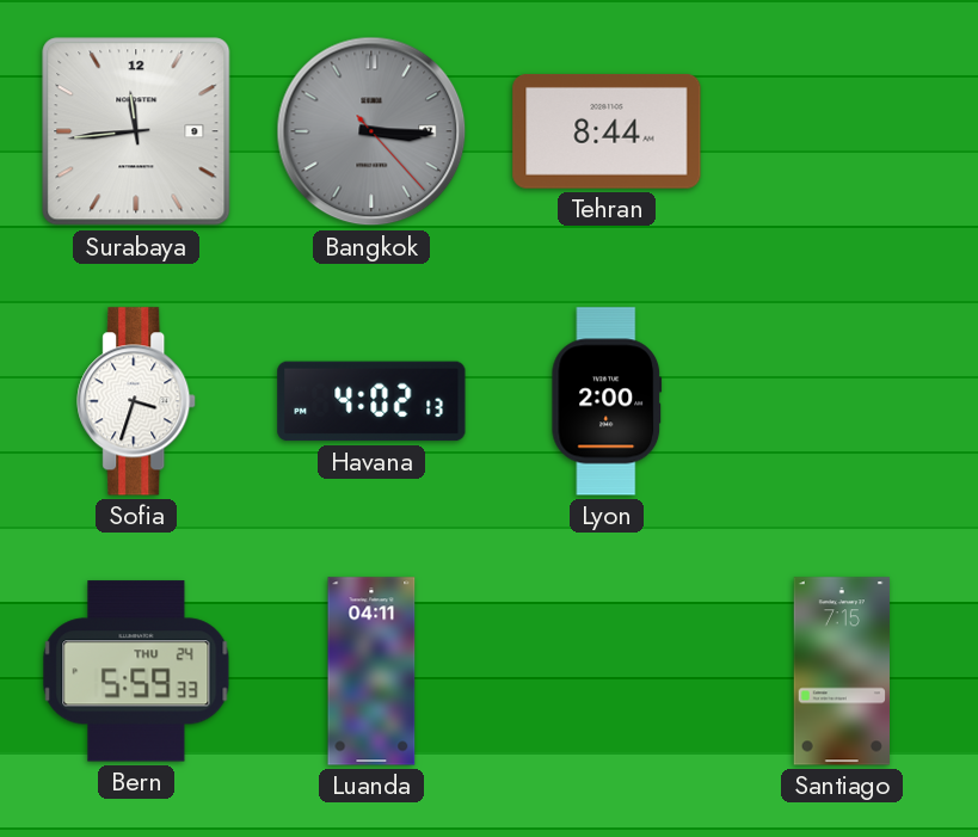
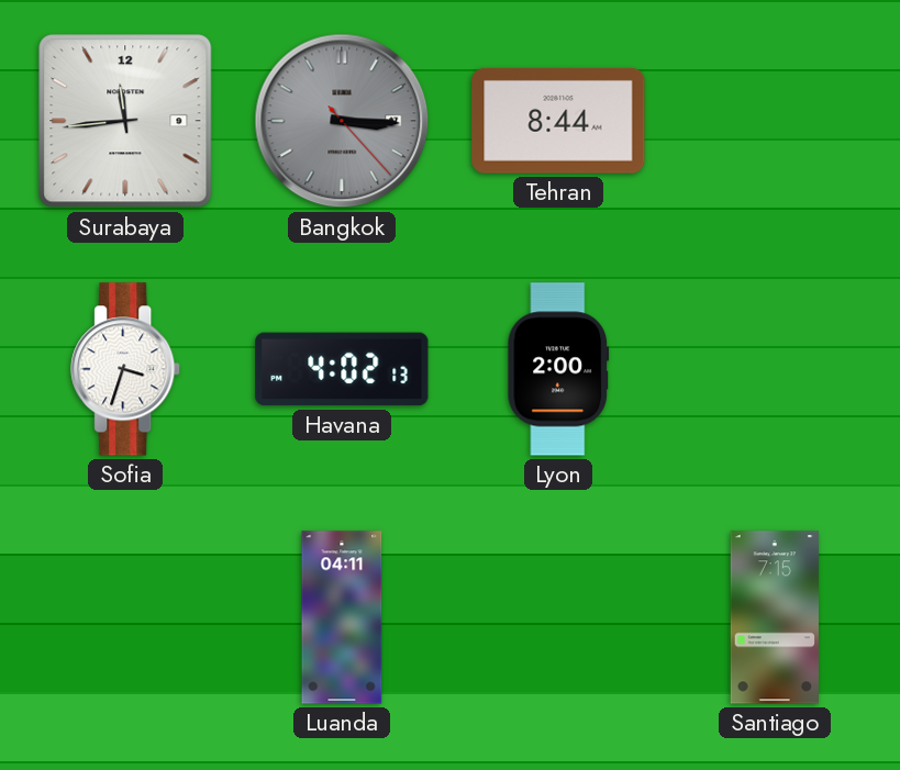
Bern: 5:59 -> none (136, 671)
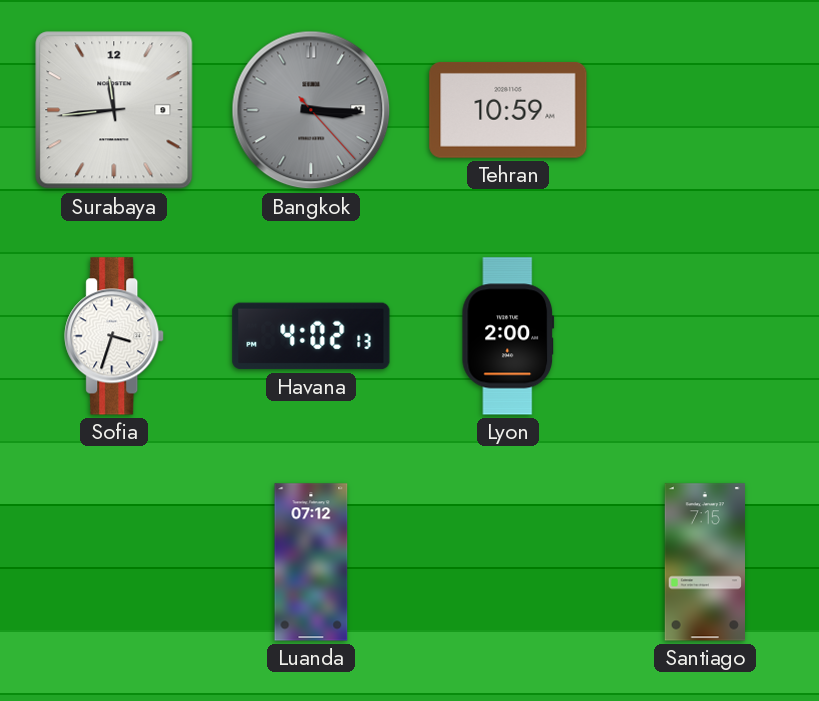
Tehran: 8:44 -> 10:59 (508, 110)
Luanda: 04:11 -> 07:12 (311, 562)
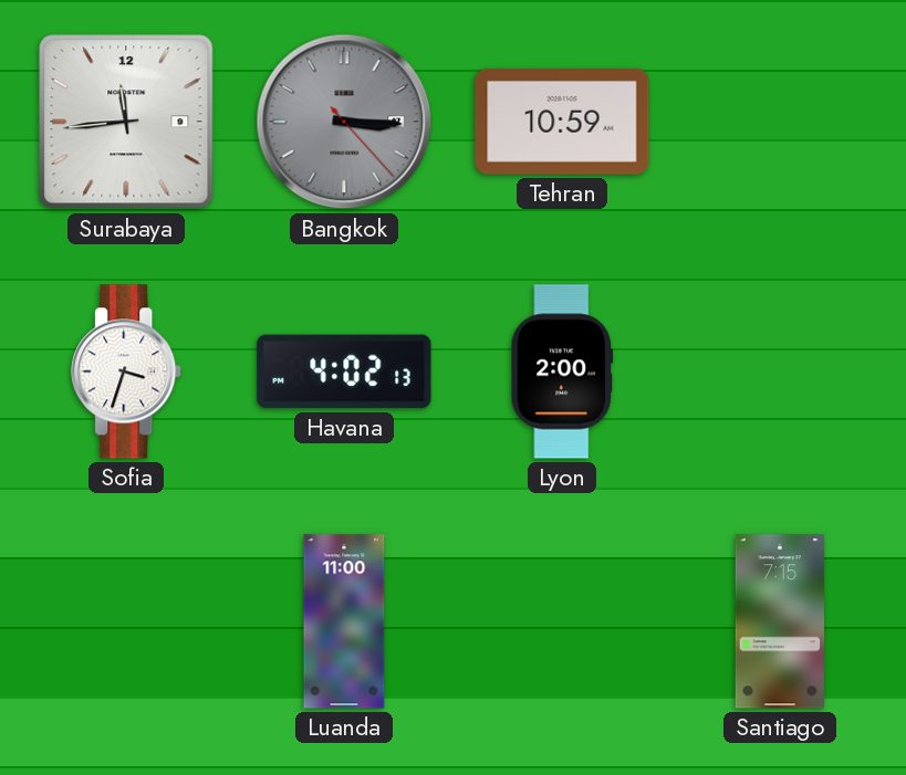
Luanda: 07:12 -> 11:00 (344, 621)
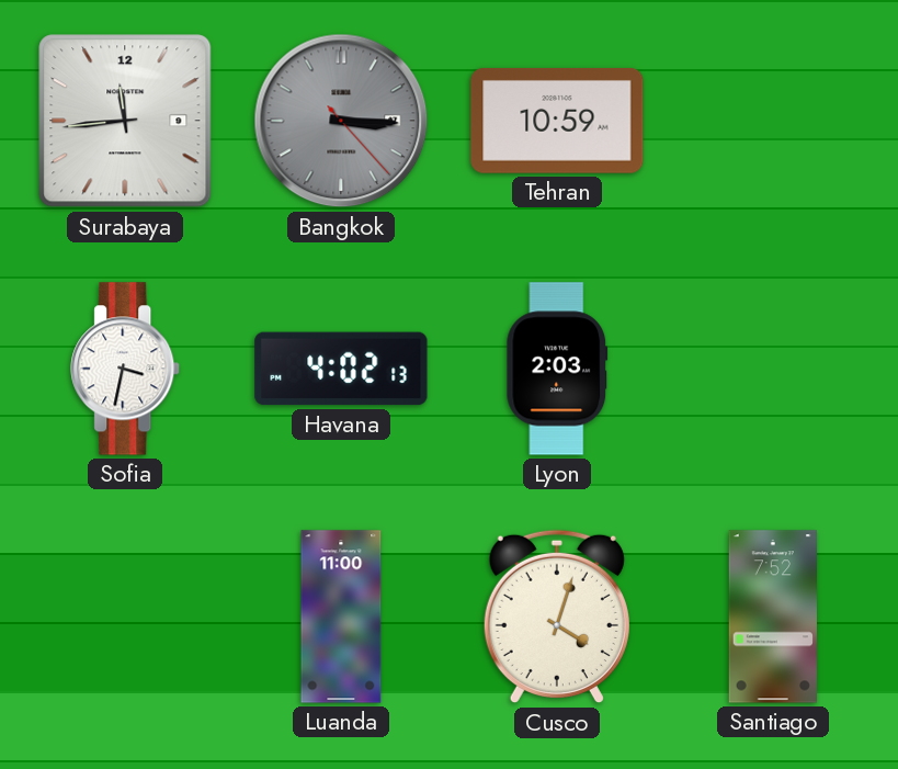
Sofia: 3:33 -> 3:32 (126, 369)
Lyon: 2:00 -> 2:03 (557, 369)
Cusco: none -> 4:03 (557, 617)
Santiago: 7:15 -> 7:52 (772, 617)
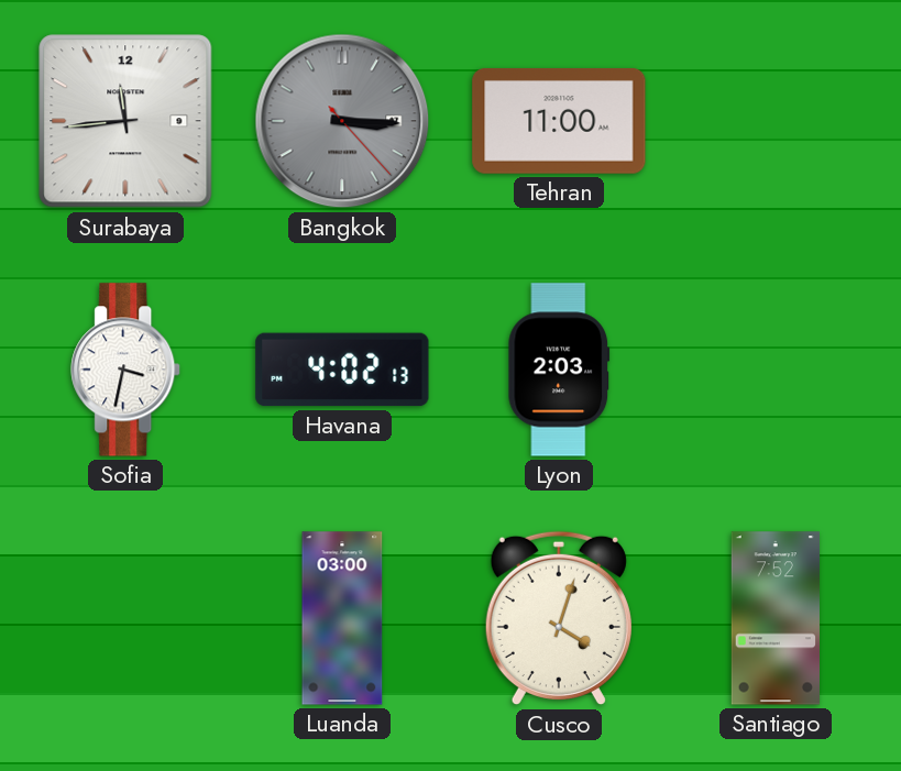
Tehran: 10:59 -> 11:00 (559, 121)
Luanda: 11:00 -> 03:00 (342, 618)
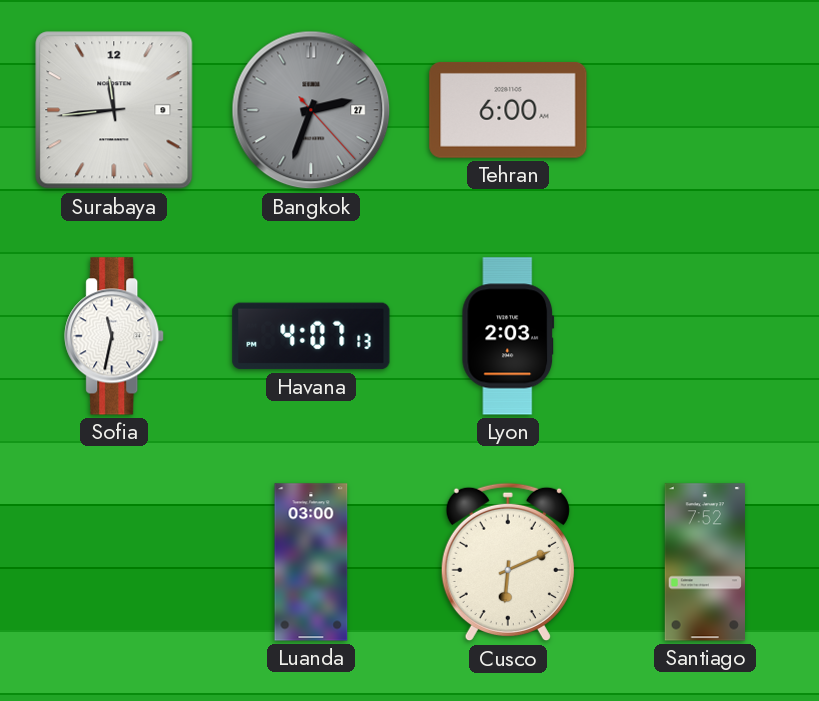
Bangkok: 3:15 -> 2:33 (311, 110)
Tehran: 11:00 -> 6:00 (508, 110)
Sofia: 3:32 -> 11:32 (115, 336)
Havana: 4:02 -> 4:07 (311, 336)
Cusco: 4:03 -> 6:11 (508, 562)
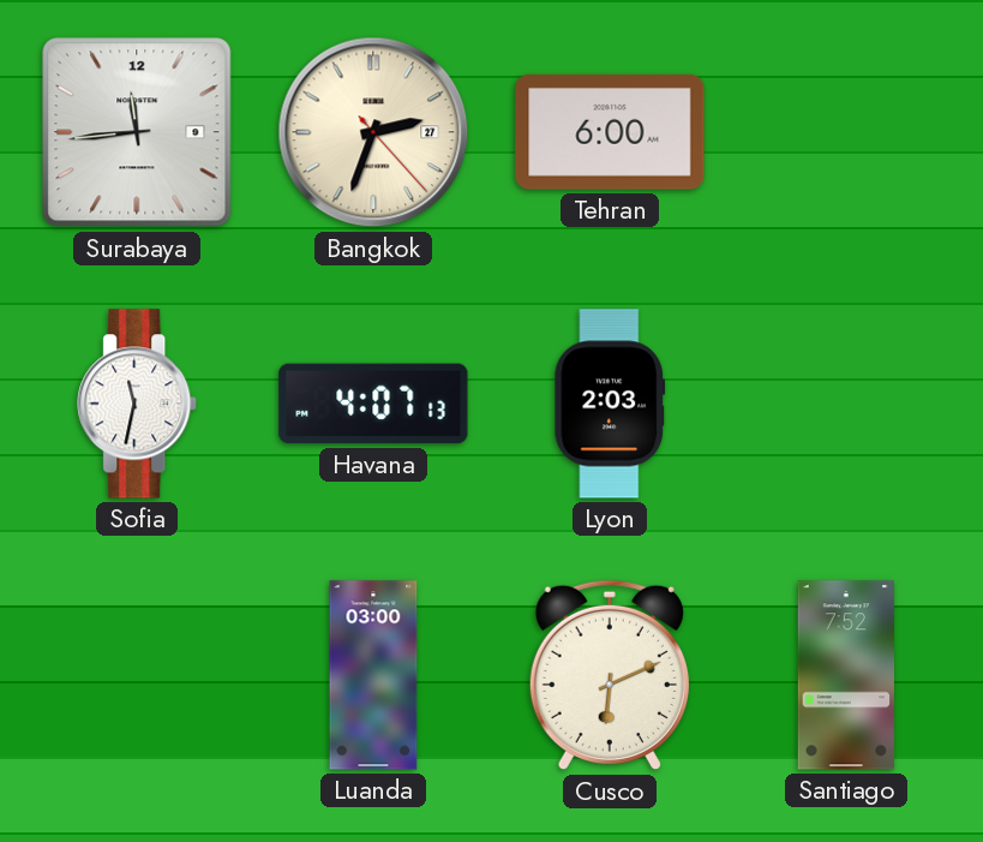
Bangkok dial: grey -> cream (373, 132)
